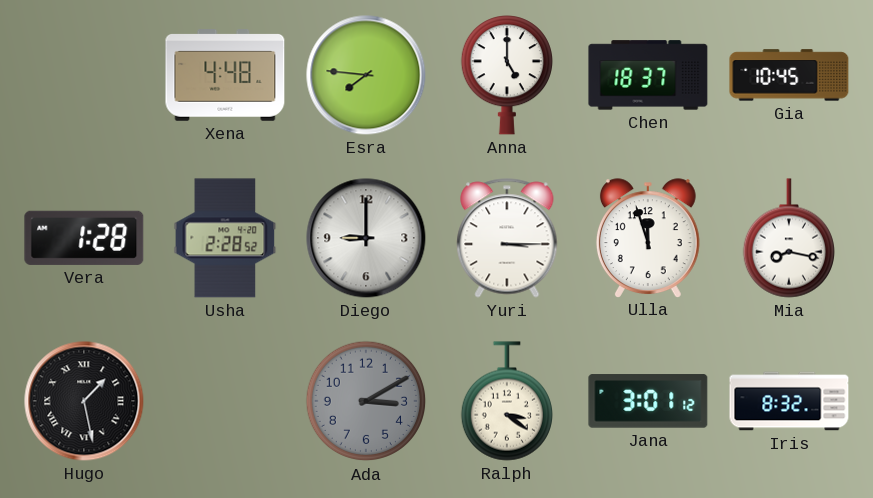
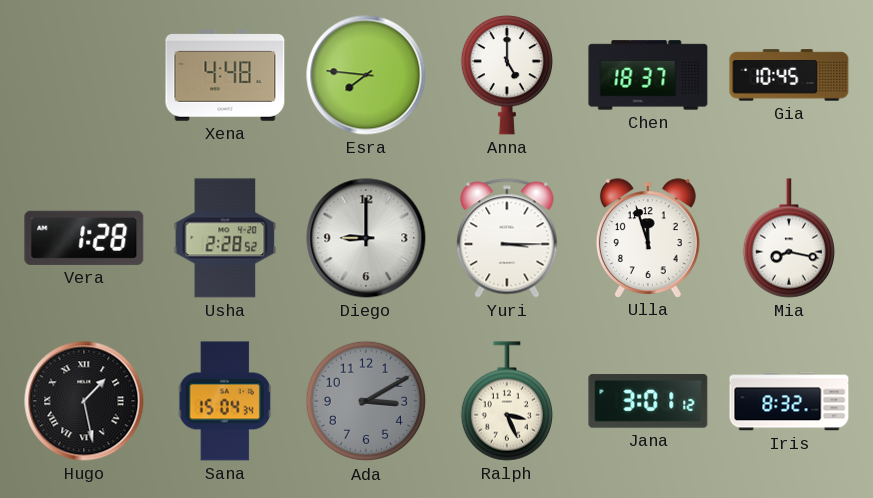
Sana: none -> 15:04 (225, 401)
Ralph: 3:21 -> 3:26 (506, 401)
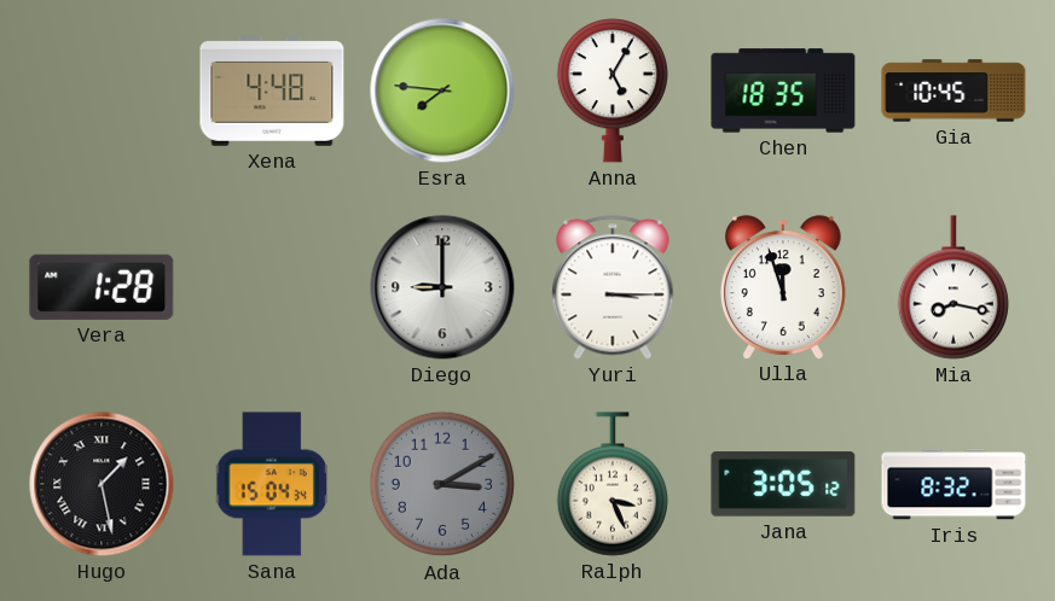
Anna: 5:00 -> 5:05 (611, 91)
Chen: 18:37 -> 18:35 (783, 91)
Usha: 2:28 -> none (225, 238)
Jana: 3:01 -> 3:05 (783, 484)
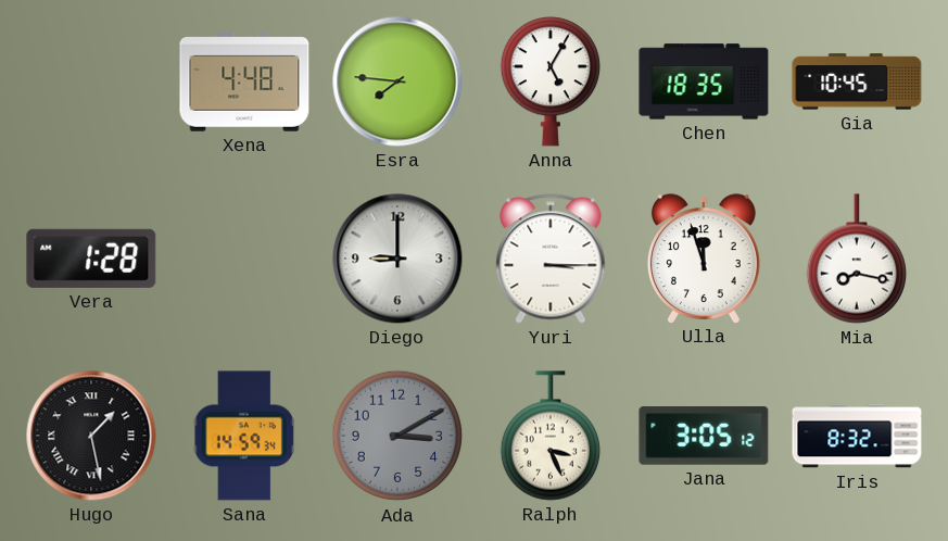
Sana: 15:04 -> 14:59 (244, 436)
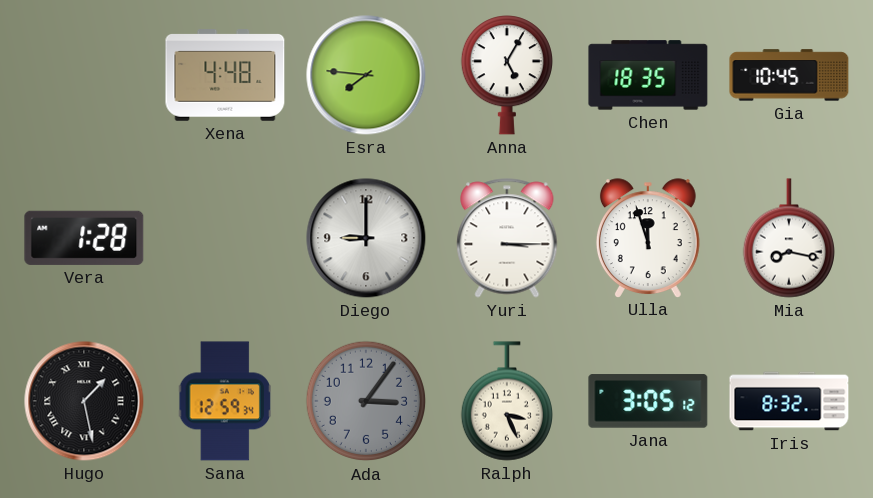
Sana: 14:59 -> 12:59 (225, 401)
Ada: 3:10 -> 3:06 (366, 401)
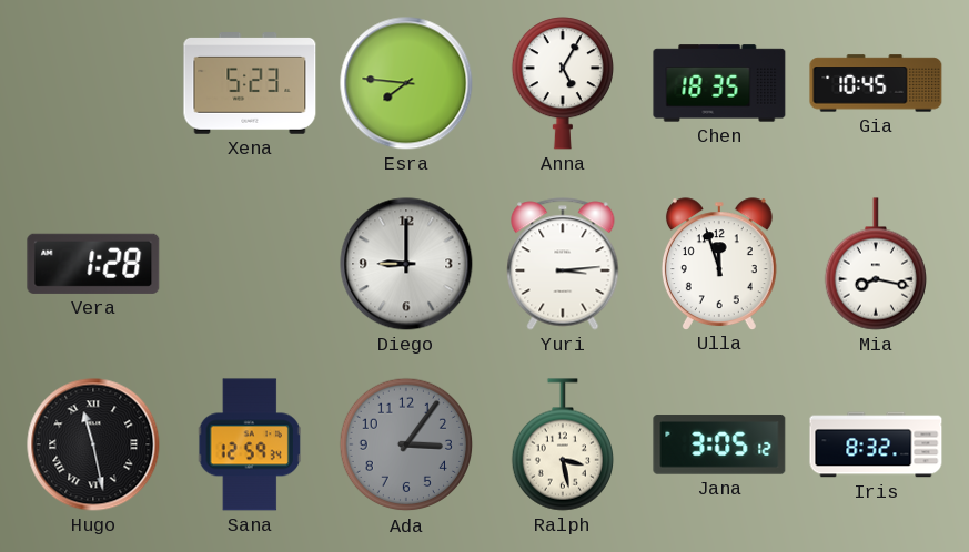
Xena: 4:48 -> 5:23 (250, 83)
Yuri: 3:15 -> 3:14 (563, 264)
Hugo: 1:28 -> 11:28 (93, 444)
Ralph: 3:26 -> 3:28 (562, 444)
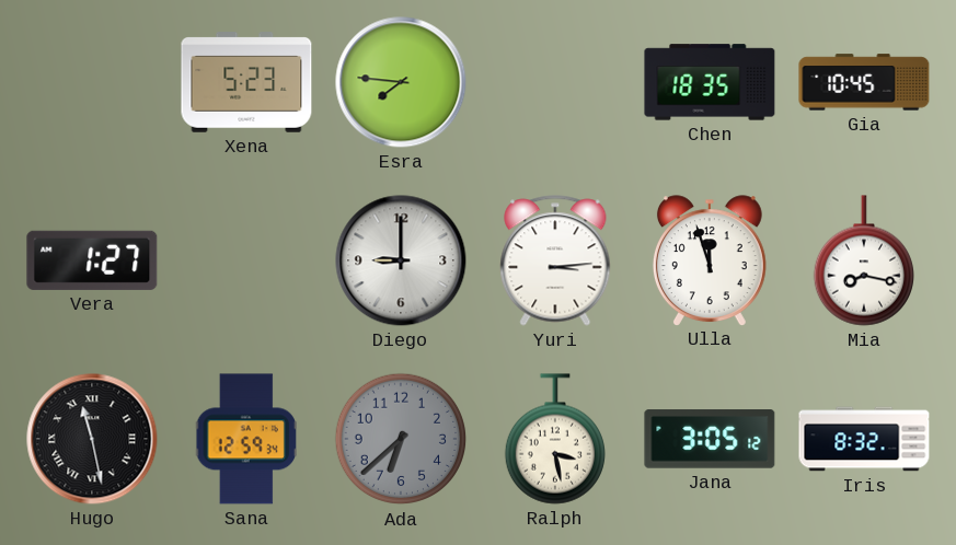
Anna: 5:05 -> none (562, 83)
Vera: 1:28 -> 1:27 (92, 260)
Ada: 3:06 -> 6:38 (401, 439)
